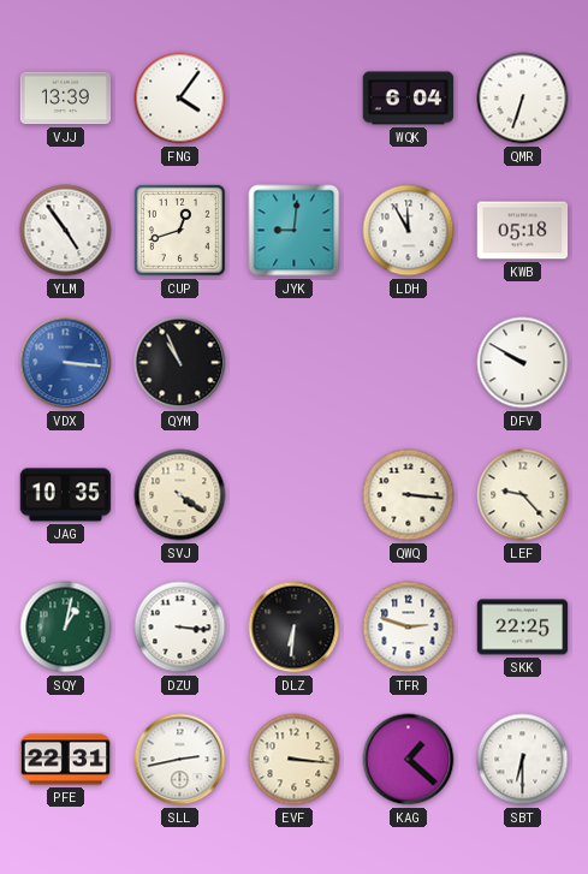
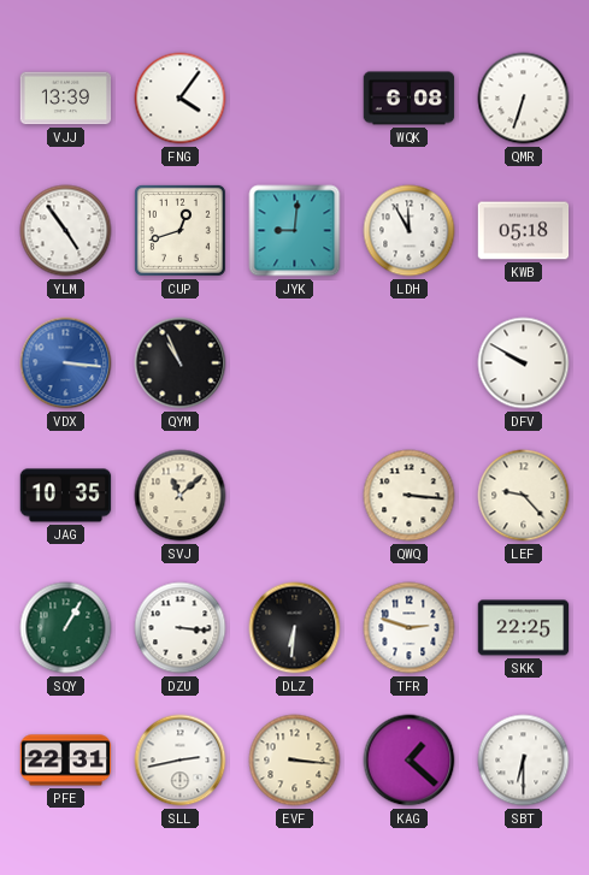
WQK: 6:04 -> 6:08 (410, 99)
SVJ: 4:21 -> 11:08 (181, 496)
SQY: 1:02 -> 1:05 (66, 628)
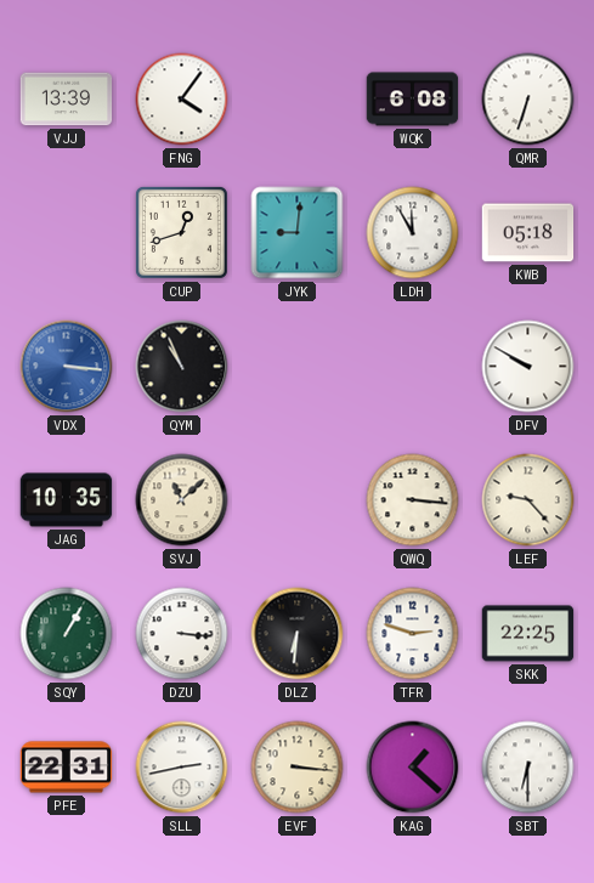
YLM: 4:54 -> none (66, 231)
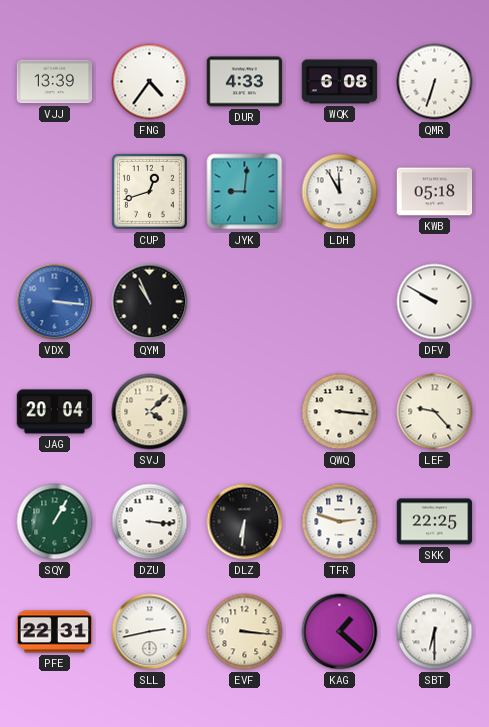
FNG: 4:06 -> 4:36 (150, 82)
DUR: none -> 4:33 (245, 82)
JAG: 10:35 -> 20:04 (55, 412)
SVJ: 11:08 -> 4:08 (150, 412)
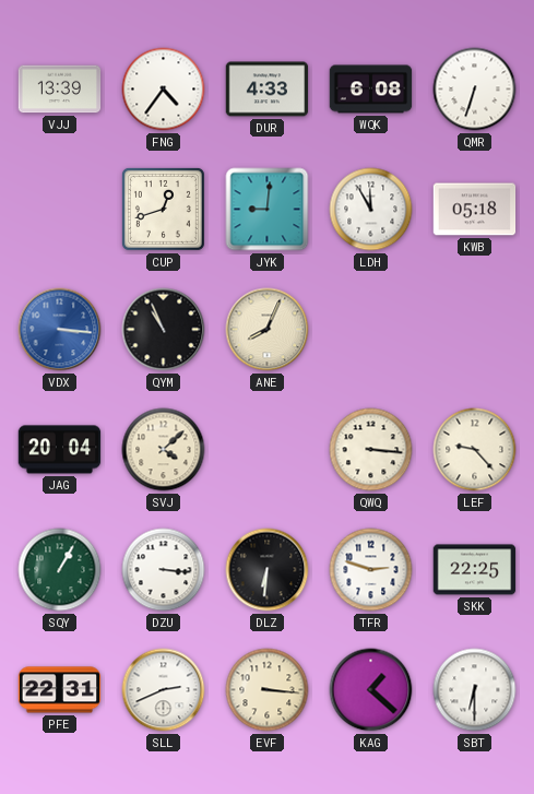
ANE: none -> 8:04 (268, 330)
DFV: 9:50 -> none (435, 302)
SLL: 2:43 -> 2:41 (164, 690)
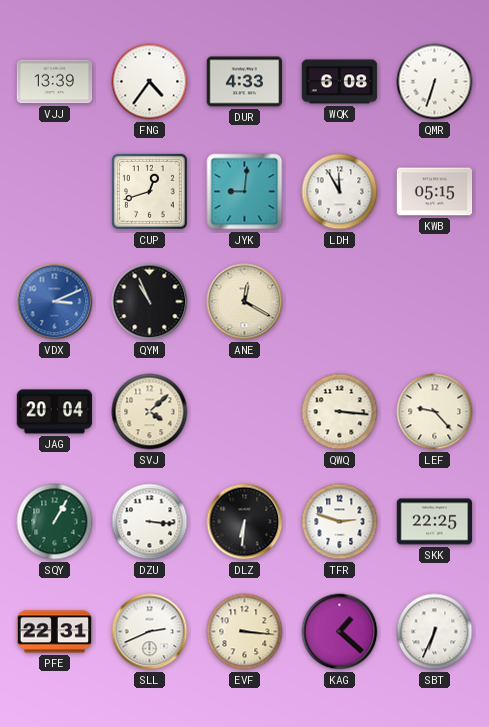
KWB: 05:18 -> 05:15 (435, 192)
VDX: 3:16 -> 3:11 (55, 302)
ANE: 8:04 -> 12:20 (245, 302)
SBT: 6:30 -> 6:34 (435, 632)
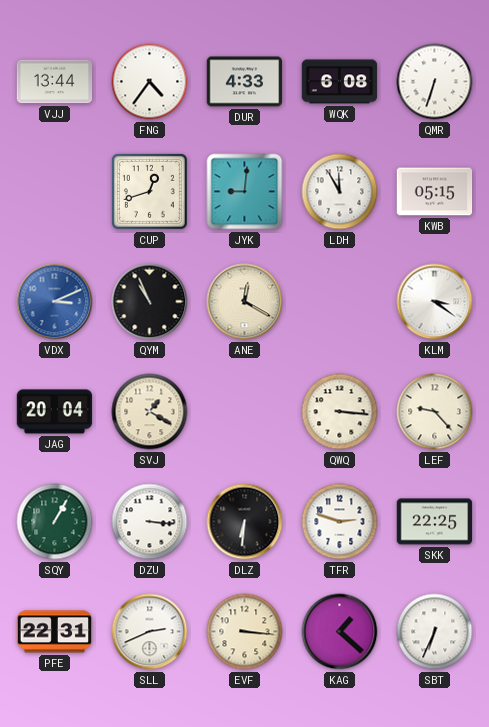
VJJ: 13:39 -> 13:44 (55, 82)
KLM: none -> 3:21 (435, 302)
SVJ: 4:08 -> 1:20 (150, 412)
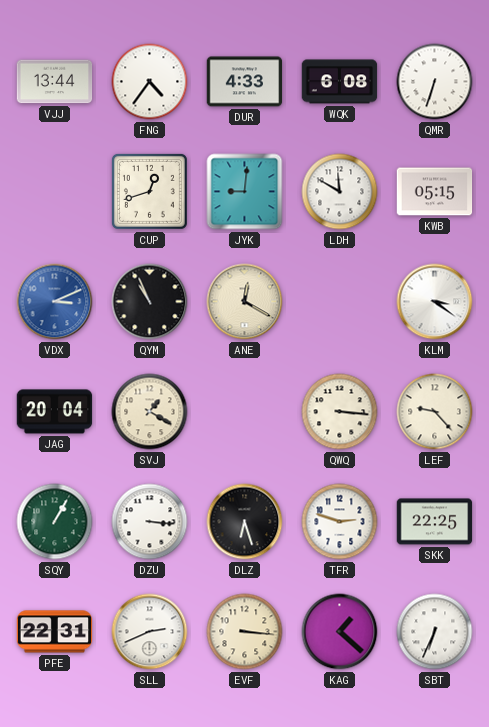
LDH: 11:55 -> 11:50 (340, 192)
DLZ: 6:31 -> 6:27 (245, 522)
